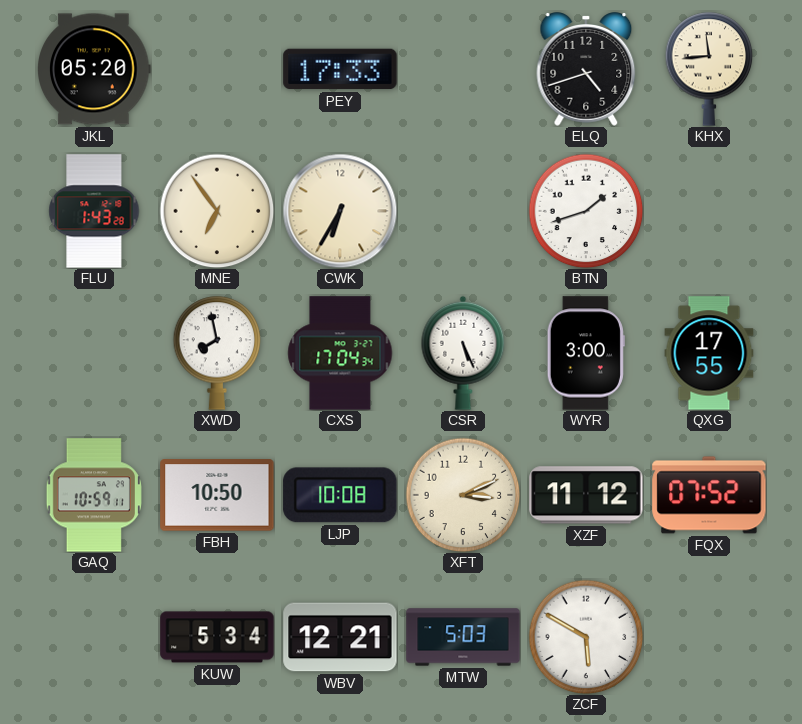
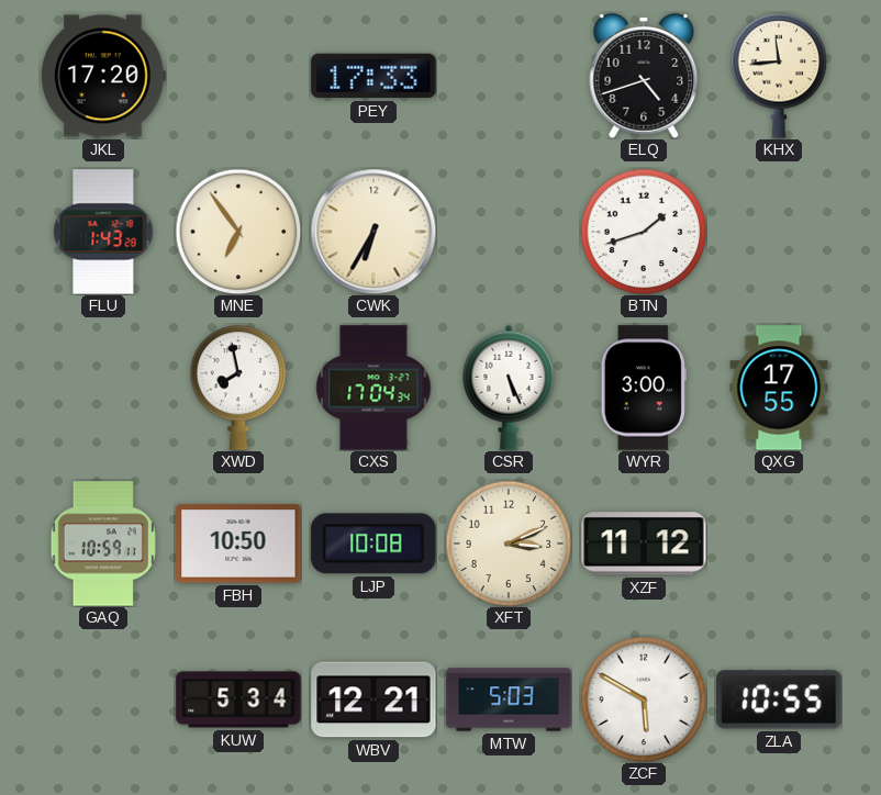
JKL: 05:20 -> 17:20 (104, 76)
FQX: 07:52 -> none (709, 495)
ZLA: none -> 10:55 (779, 699)
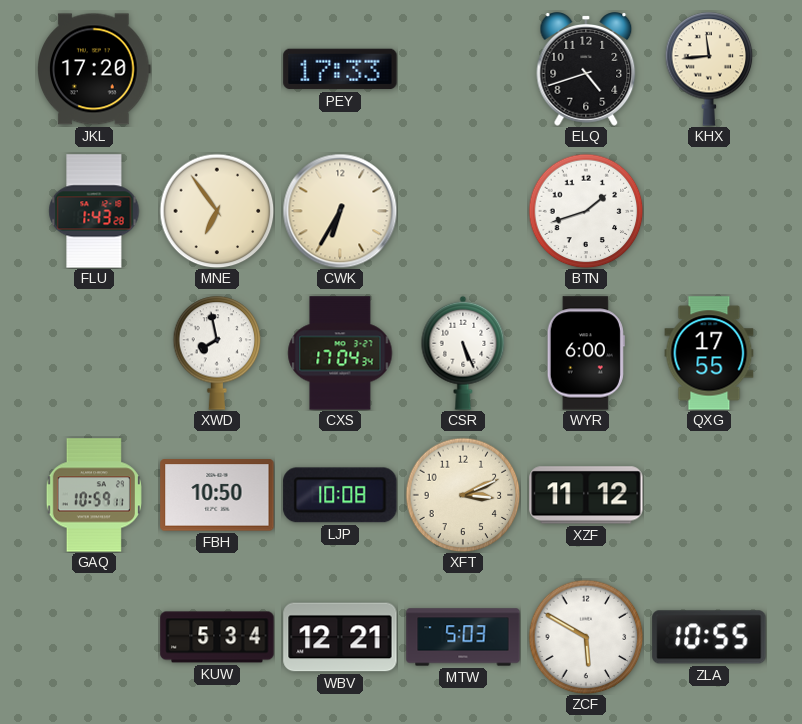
WYR: 3:00 -> 6:00 (586, 353)
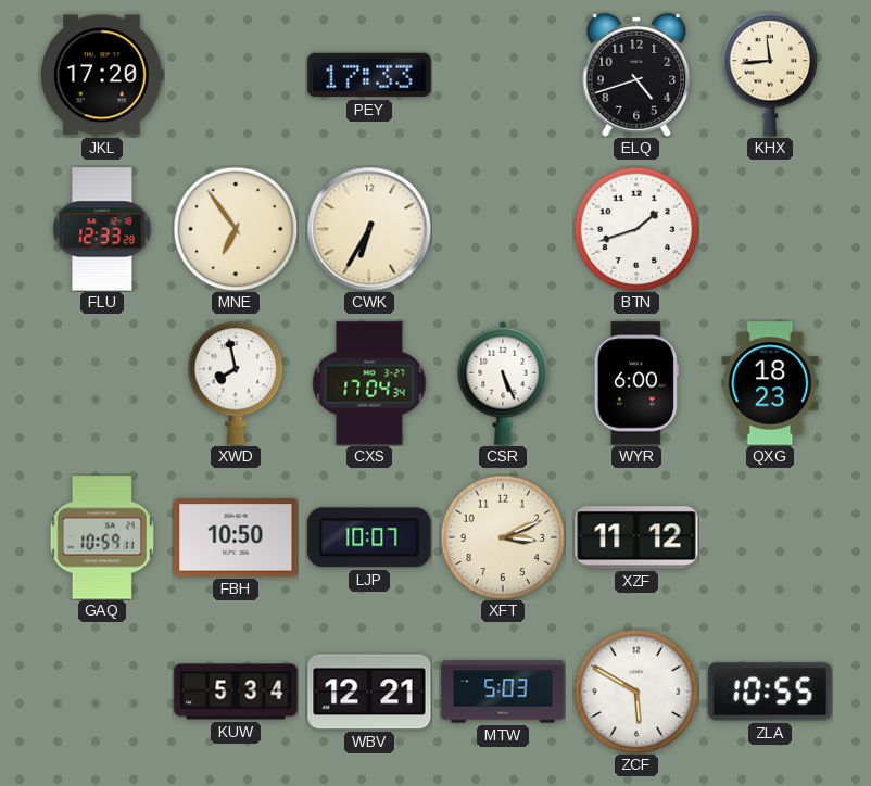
FLU: 1:43 -> 12:33 (102, 229)
QXG: 17:55 -> 18:23 (770, 383)
LJP: 10:08 -> 10:07 (369, 537)
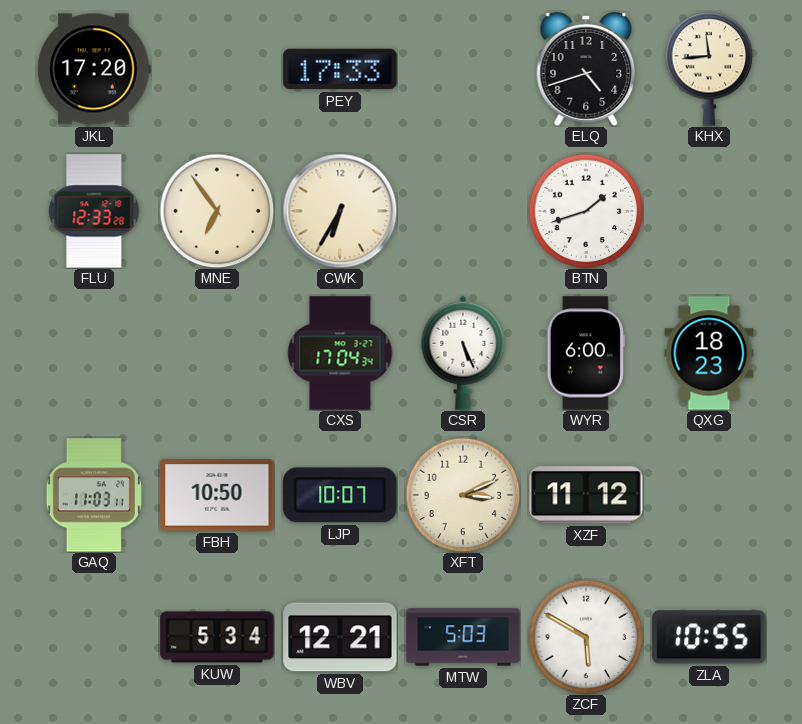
XWD: 7:58 -> none (236, 383)
GAQ: 10:59 -> 11:03 (94, 495)
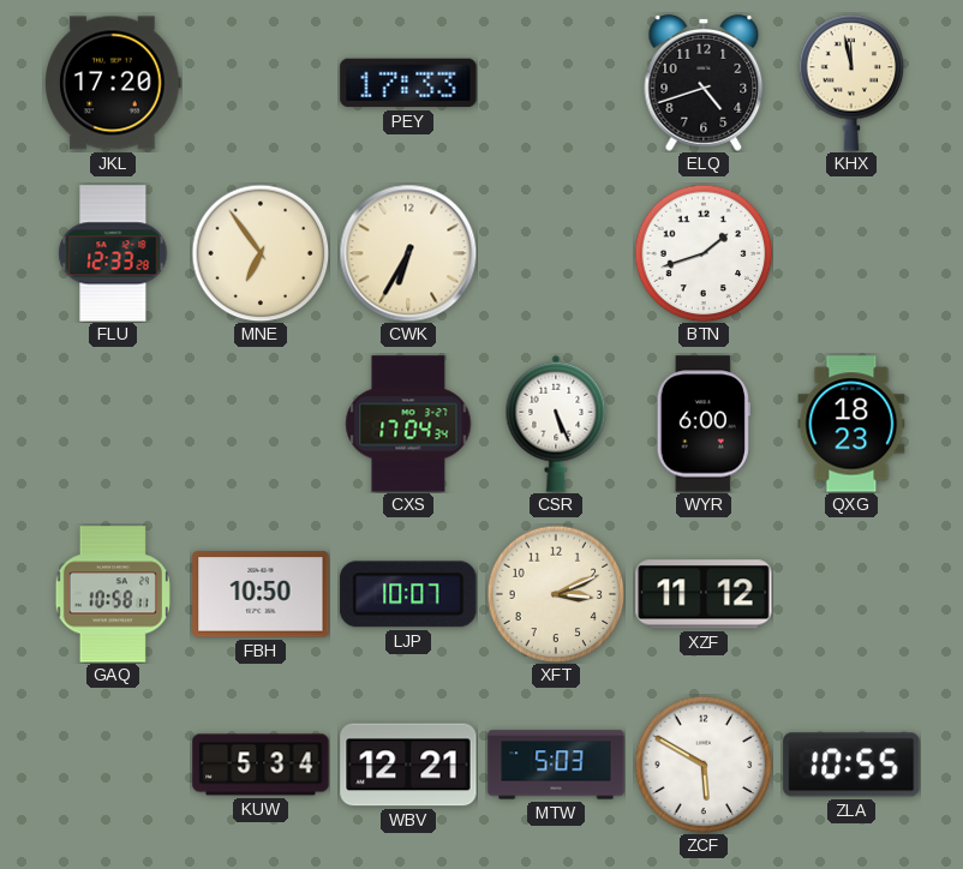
KHX: 11:44 -> 11:58 (851, 83)
GAQ: 11:03 -> 10:58 (113, 594)
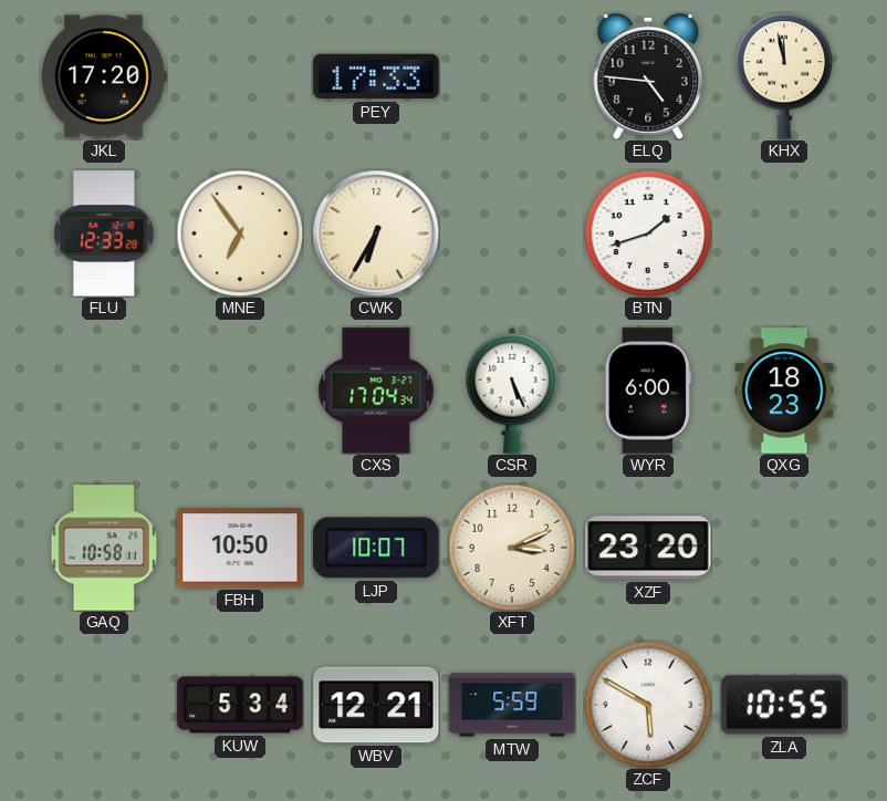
ELQ: 4:42 -> 4:46 (648, 76)
XZF: 11:12 -> 23:20 (648, 548)
MTW: 5:03 -> 5:59 (512, 705)
